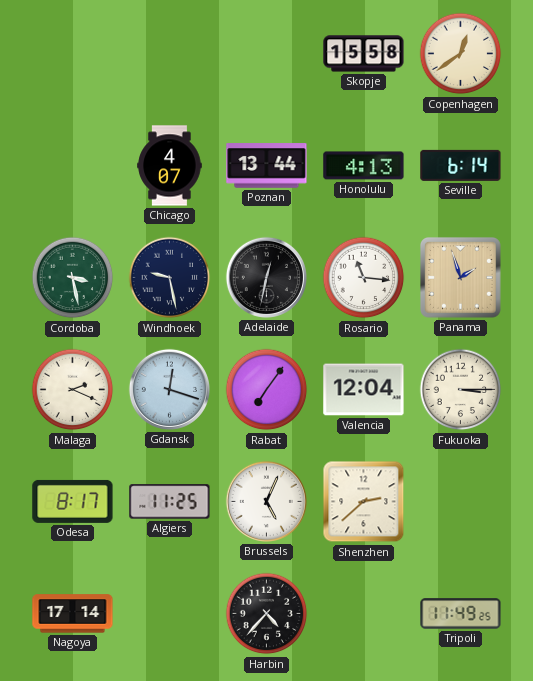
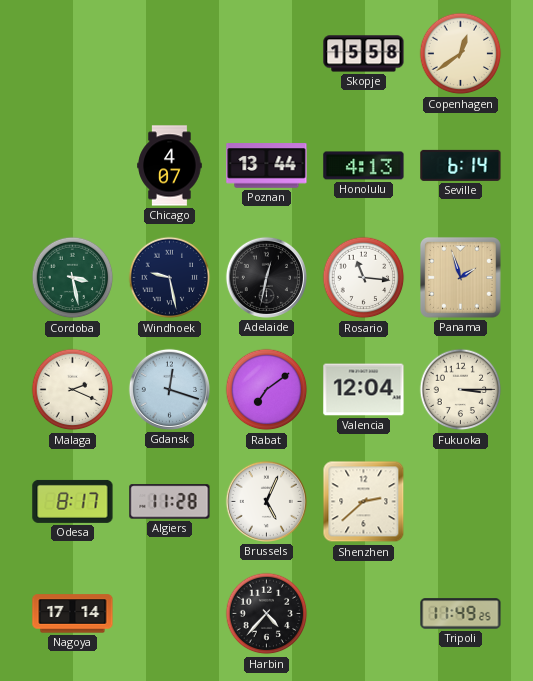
Rabat: 7:06 -> 7:09 (267, 390)
Algiers: 11:25 -> 11:28 (170, 502)
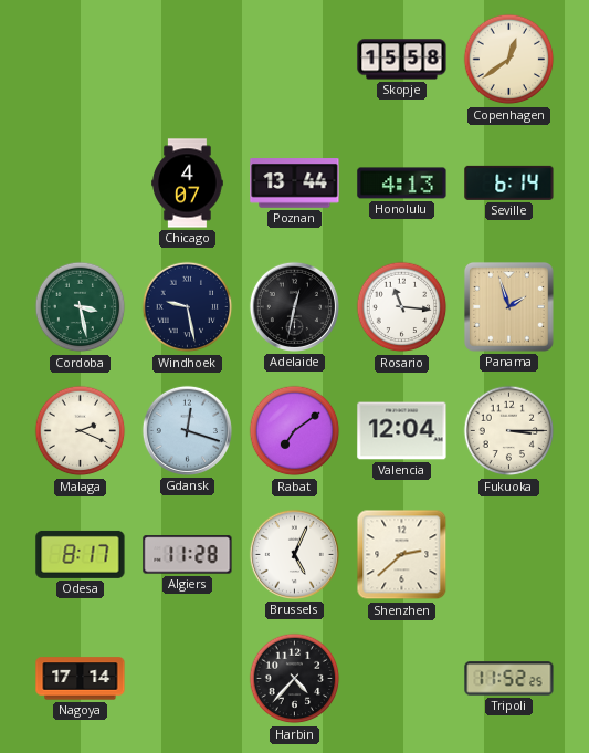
Tripoli: 11:49 -> 11:52 (509, 679)
